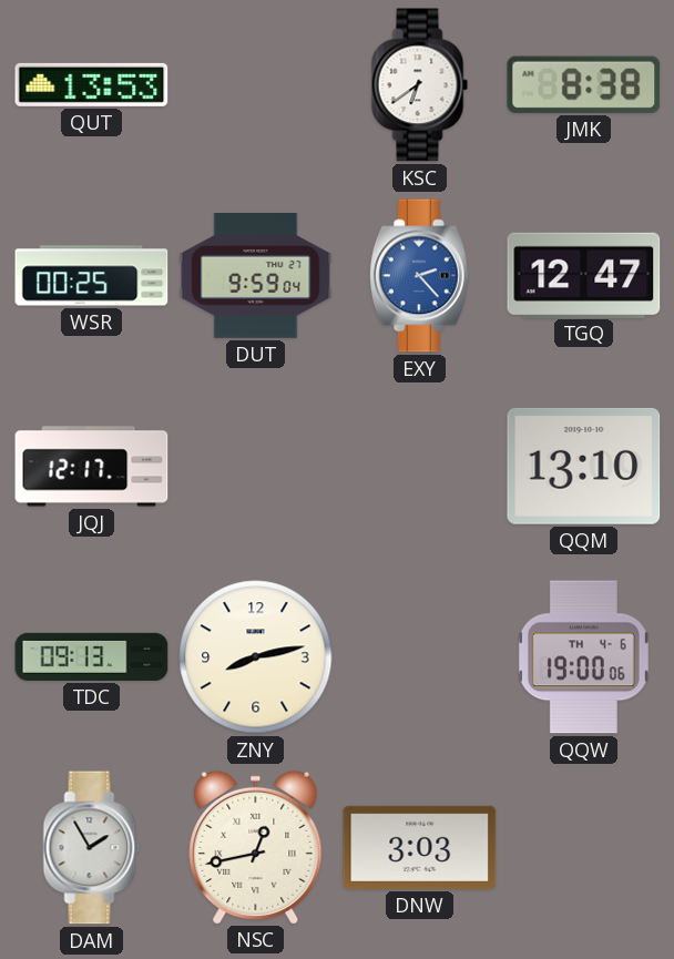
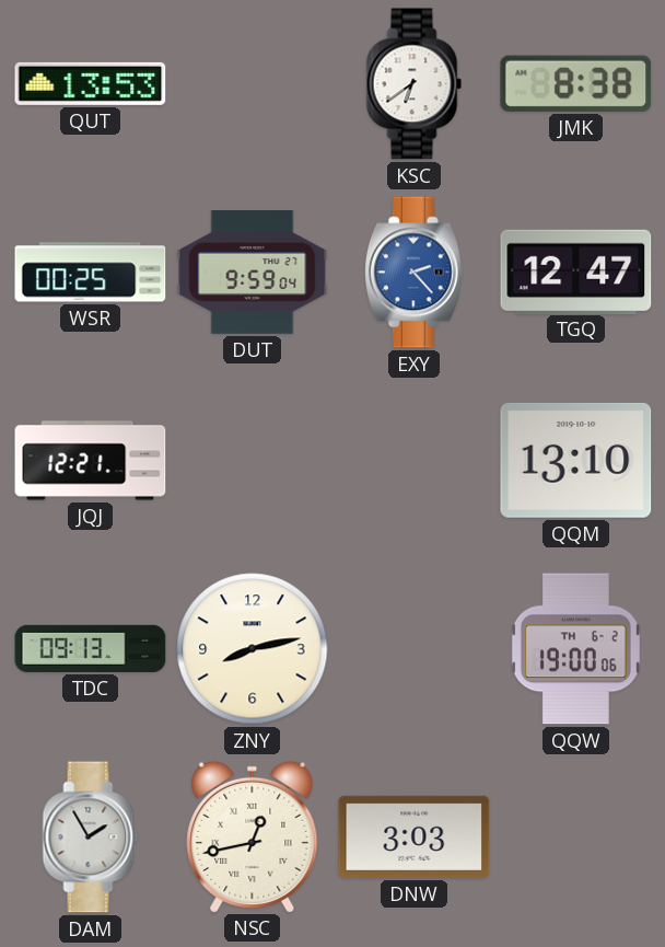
JQJ: 12:17 -> 12:21 (91, 461)
QQW date: TH 4-6 -> TH 6-2 (575, 649)
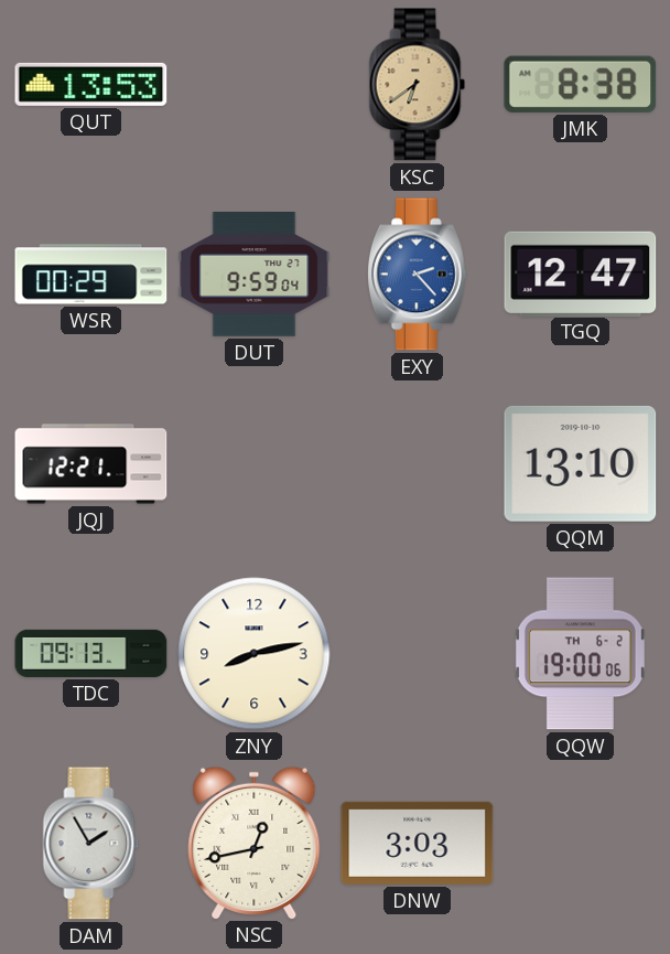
KSC dial: white -> champagne (418, 85)
WSR: 00:25 -> 00:29 (91, 275)
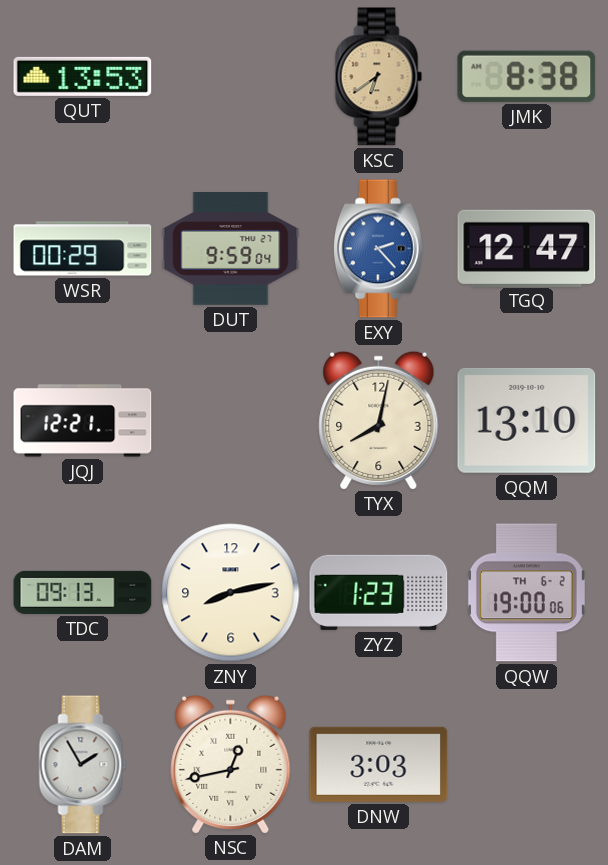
TYX: none -> 8:02 (379, 420)
ZYZ: none -> 1:23 (379, 592)
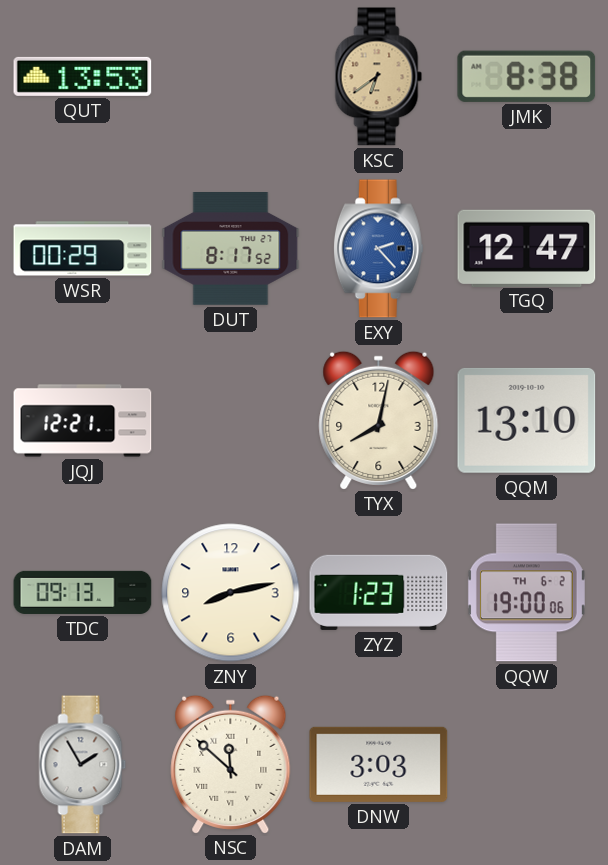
DUT: 9:59 -> 8:17 (231, 249)
NSC: 12:43 -> 11:52 (231, 764)
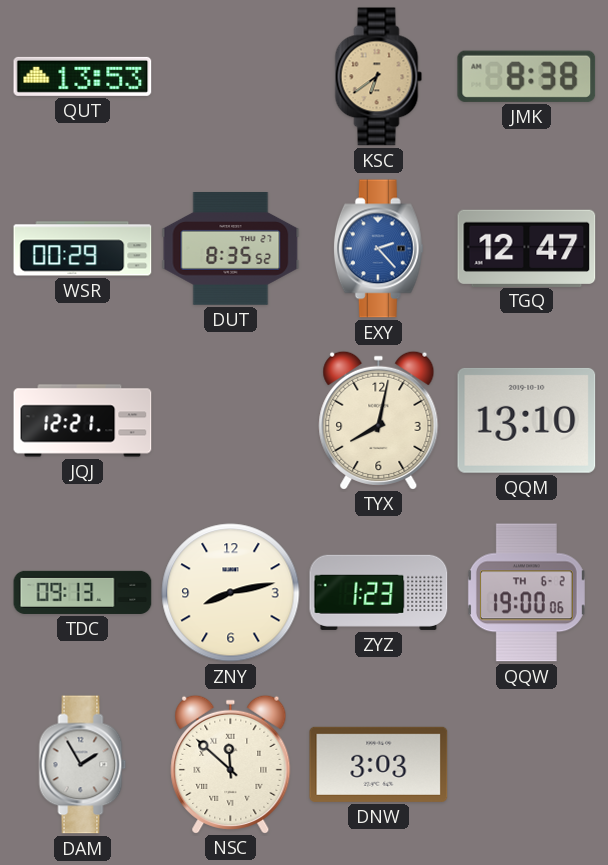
DUT: 8:17 -> 8:35 (231, 249)
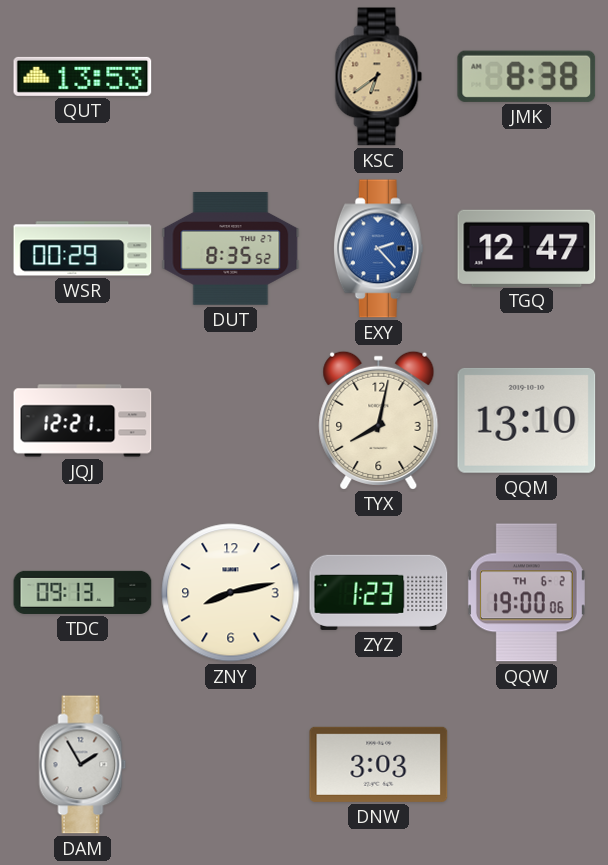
NSC: 11:52 -> none (231, 764)
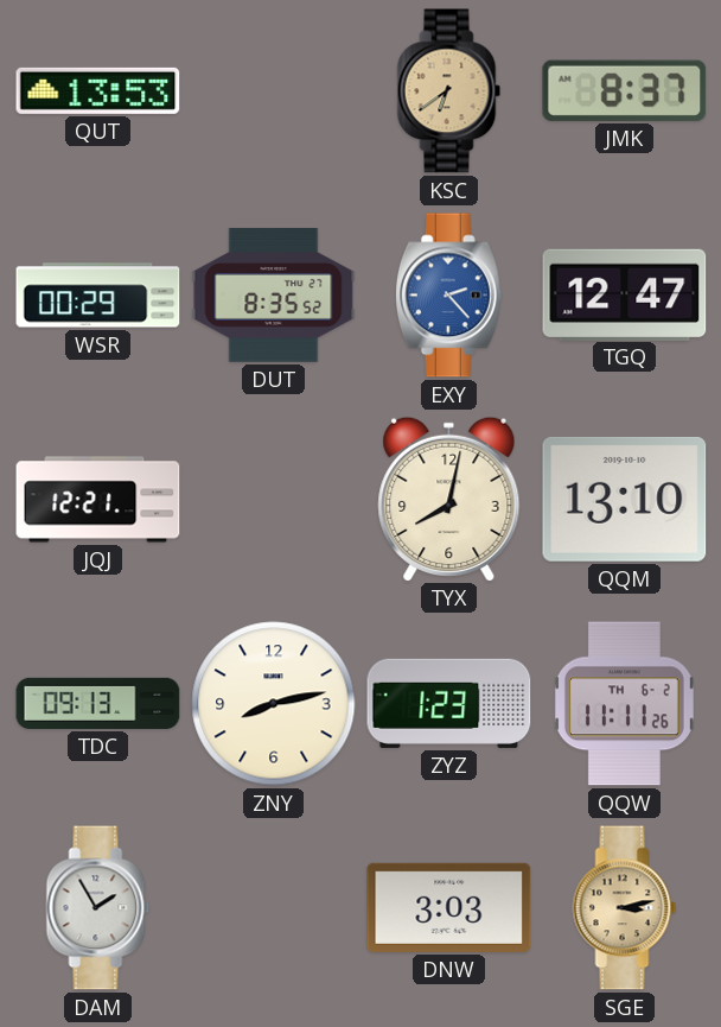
JMK: 8:38 -> 8:37 (625, 90)
QQW: 19:00 -> 11:11 (624, 704)
SGE: none -> 3:13 (625, 908)
